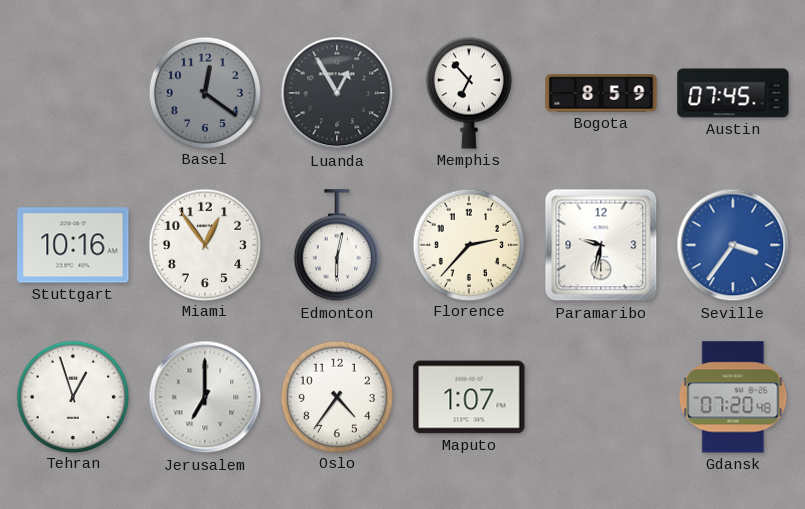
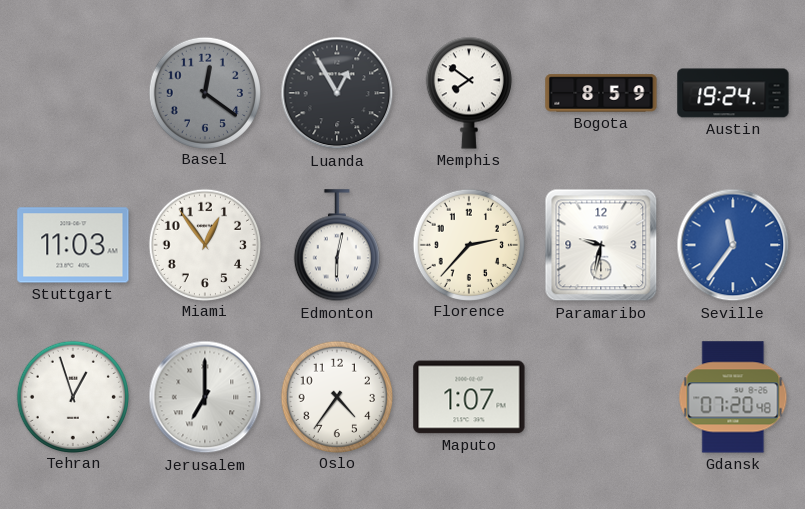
Memphis: 6:53 -> 7:51 (469, 93)
Austin: 07:45 -> 19:24 (733, 93)
Stuttgart: 10:16 -> 11:03 (73, 245)
Seville: 3:36 -> 11:36 (733, 245)
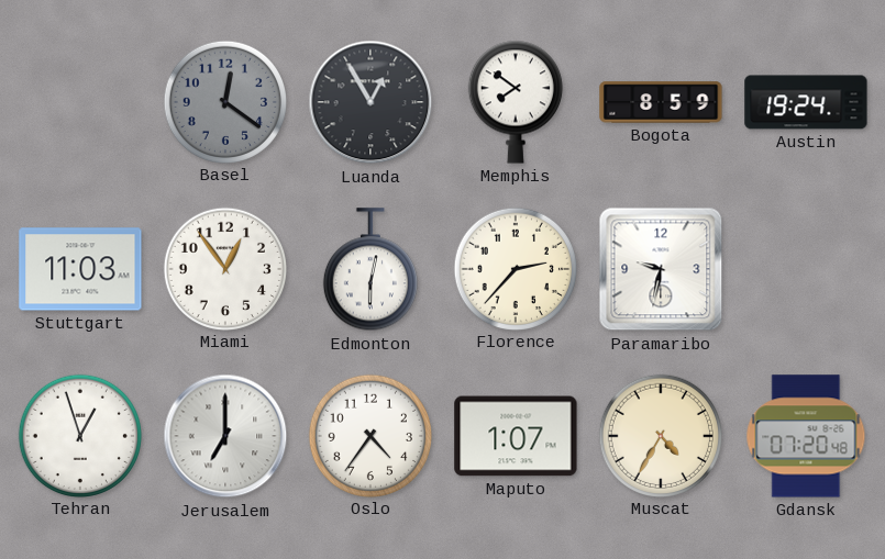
Seville: 11:36 -> none (733, 245)
Muscat: none -> 4:35 (660, 435)
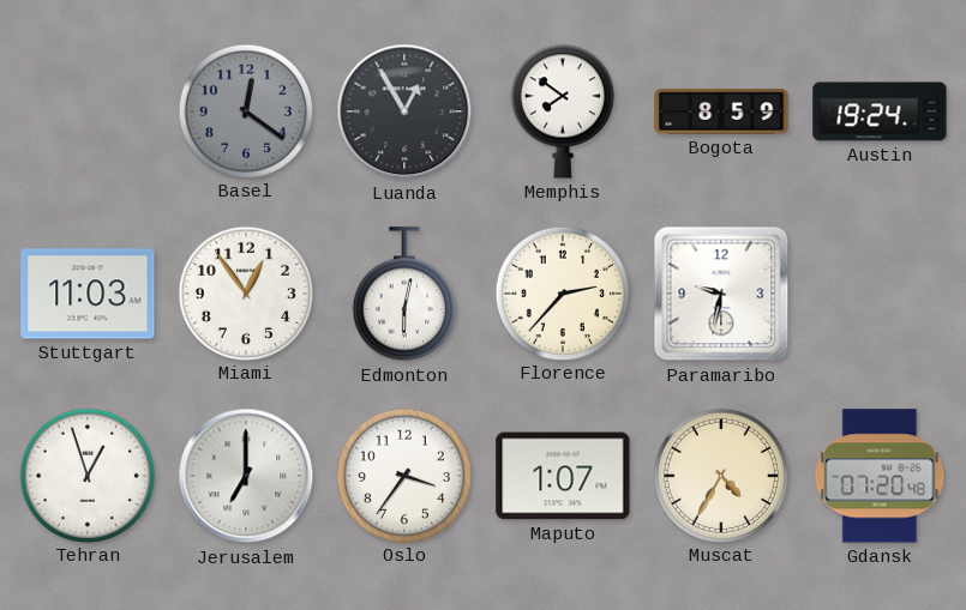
Oslo: 4:36 -> 3:36 (403, 475)
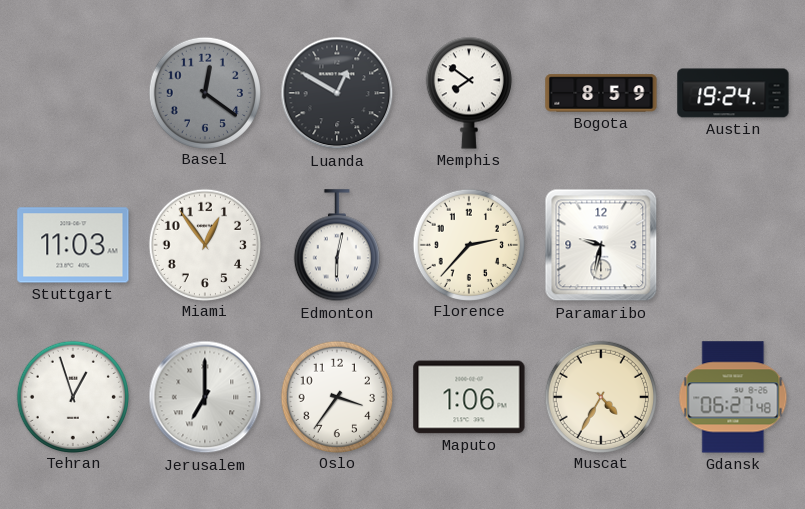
Luanda: 12:55 -> 12:50 (337, 93)
Maputo: 1:07 -> 1:06 (469, 397)
Gdansk: 07:20 -> 06:27 (733, 397)
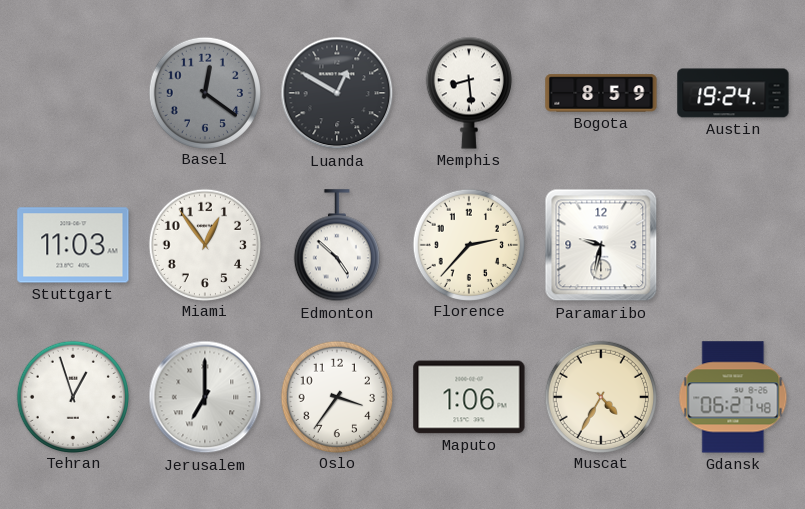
Memphis: 7:51 -> 8:29 (469, 93)
Edmonton: 6:02 -> 4:52 (337, 246)
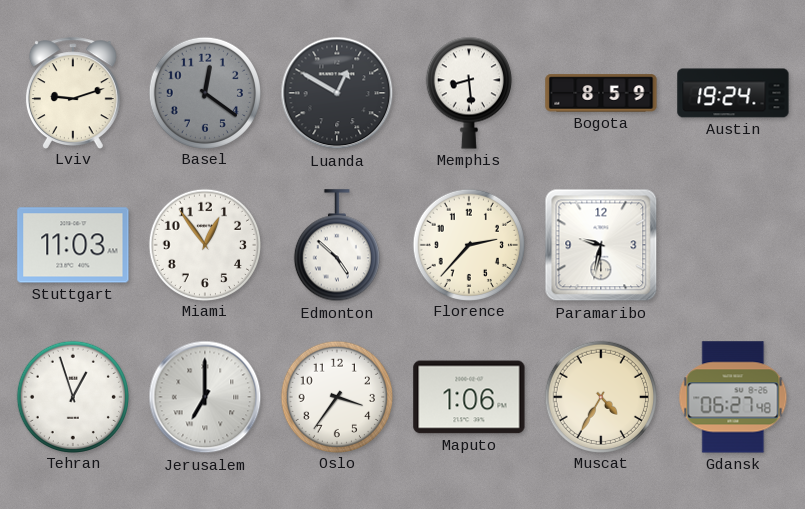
Lviv: none -> 9:12 (73, 93)
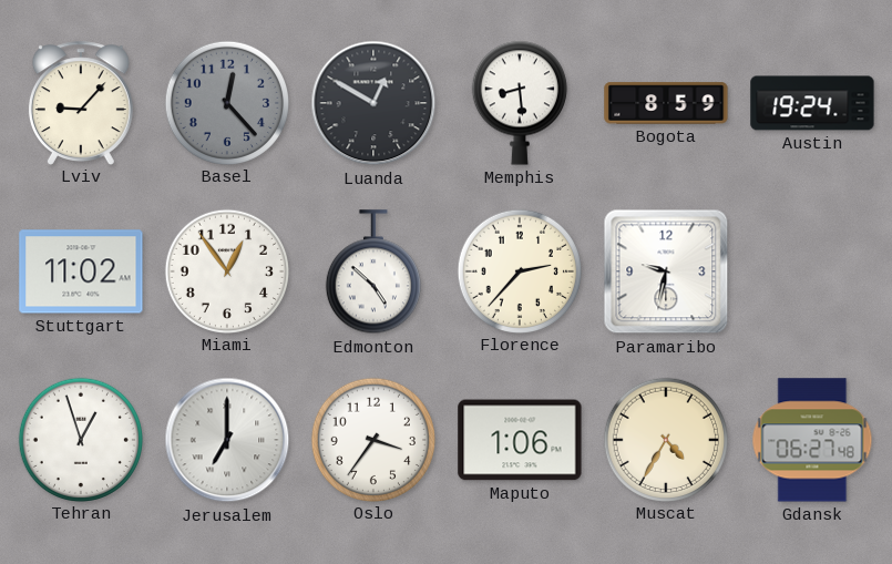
Lviv: 9:12 -> 9:07 (81, 103)
Basel: 12:21 -> 12:23 (226, 102)
Stuttgart: 11:03 -> 11:02 (81, 271)
